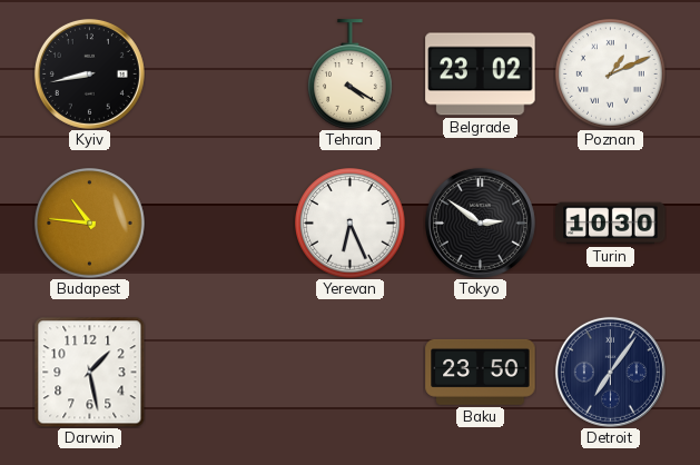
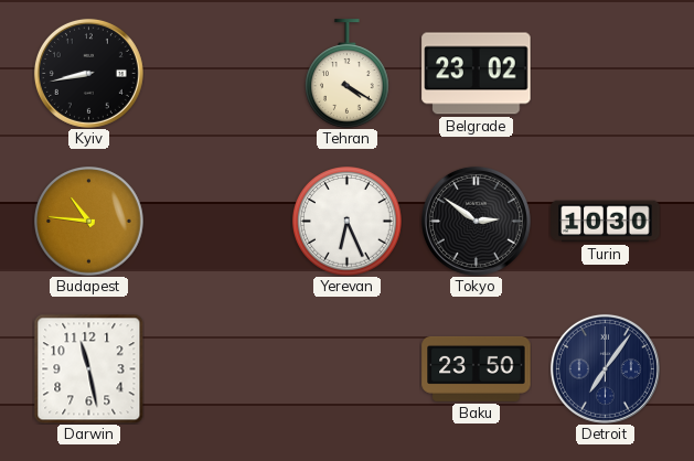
Poznan: 1:11 -> none (611, 75)
Darwin: 1:28 -> 11:28 (88, 368)
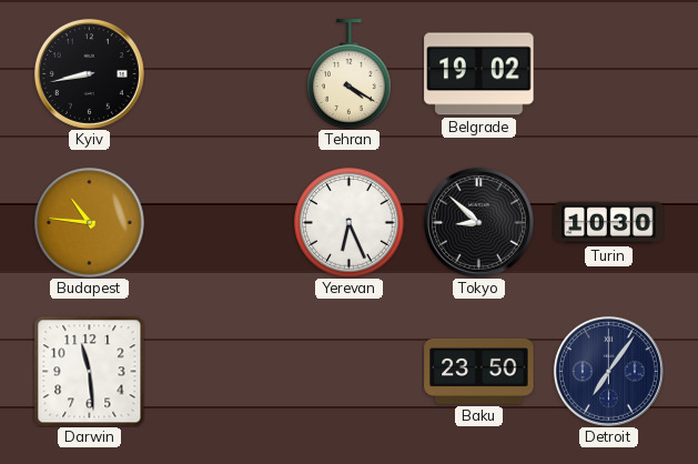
Belgrade: 23:02 -> 19:02 (479, 74)
Tokyo: 2:51 -> 8:52 (478, 222)
Darwin: 11:28 -> 11:29 (89, 371)
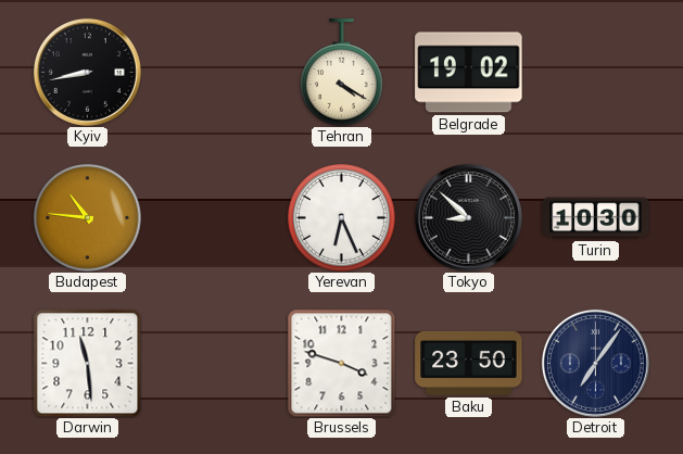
Brussels: none -> 3:48 (341, 363)
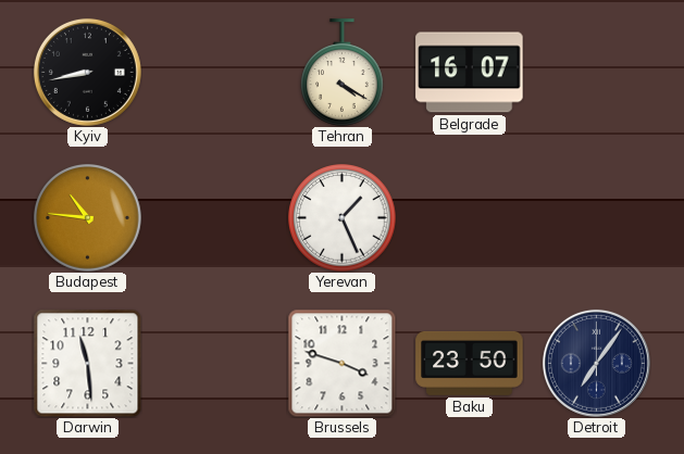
Belgrade: 19:02 -> 16:07 (470, 73)
Yerevan: 6:26 -> 1:26 (343, 218)
Tokyo: 8:52 -> none (468, 217)
Turin: 10:30 -> none (596, 218)
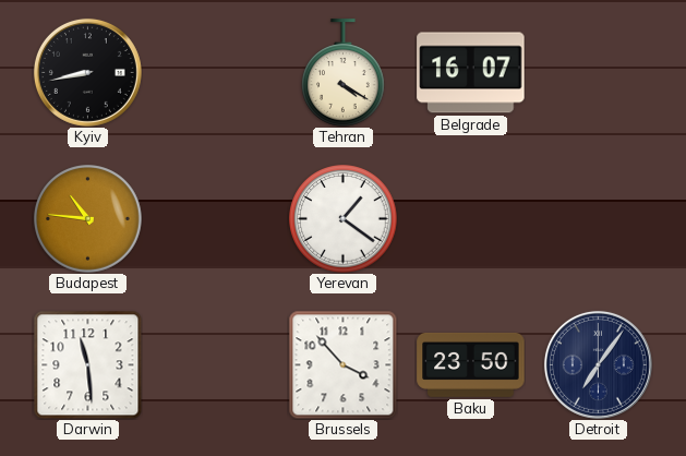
Yerevan: 1:26 -> 1:21 (344, 219)
Brussels: 3:48 -> 3:53 (342, 364)
